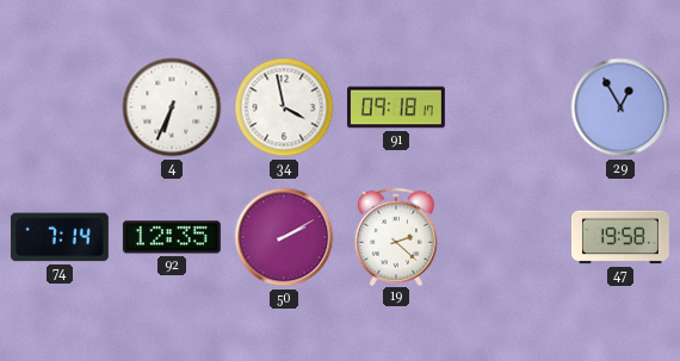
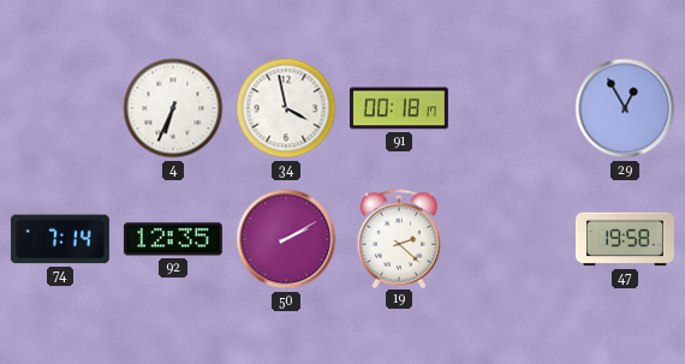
91: 09:18 -> 00:18 (399, 108)
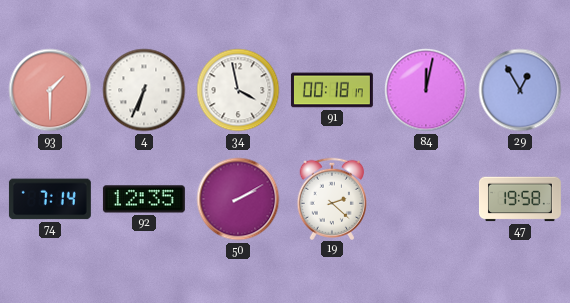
93: none -> 1:30 (50, 90)
84: none -> 12:02 (426, 90)
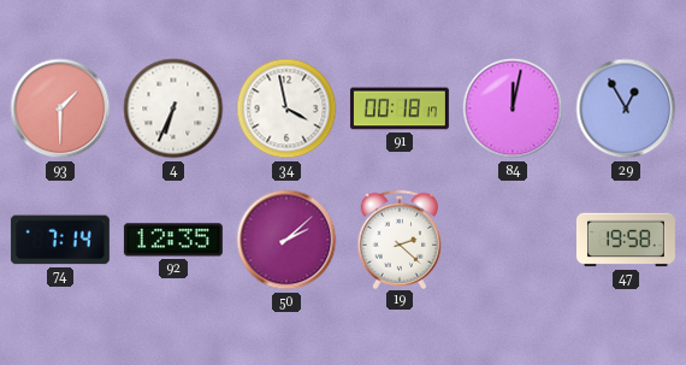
50: 2:10 -> 2:08 (286, 240)
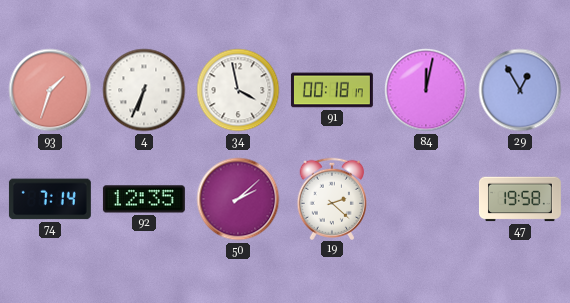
93: 1:30 -> 1:33 (50, 90)
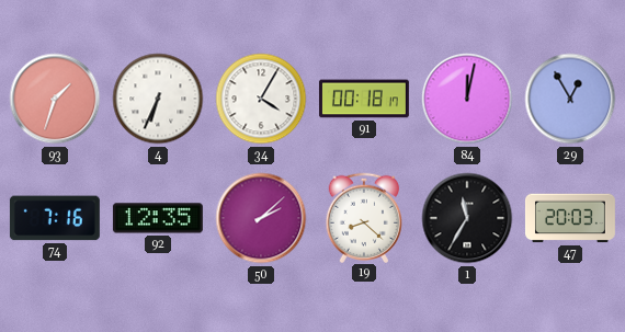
34: 3:58 -> 4:05 (261, 99)
74: 7:14 -> 7:16 (55, 218)
19: 2:22 -> 8:22 (363, 217)
1: none -> 11:35 (467, 218)
47: 19:58 -> 20:03 (570, 218)
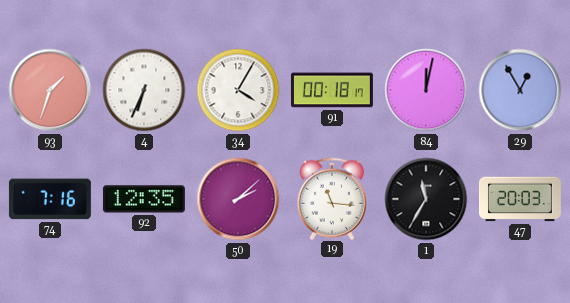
19: 8:22 -> 11:16 (331, 198)
